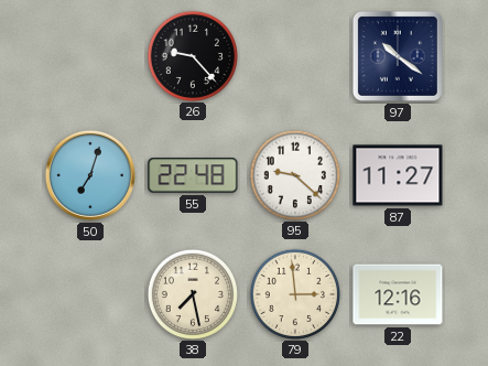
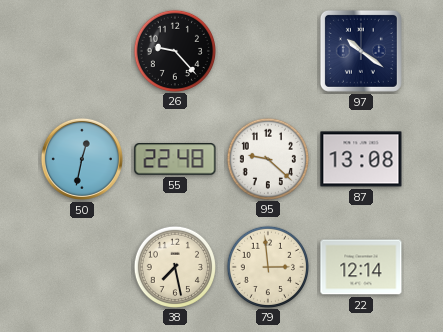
50: 7:03 -> 12:32 (82, 159)
87: 11:27 -> 13:08 (361, 159)
22: 12:16 -> 12:14 (361, 267)
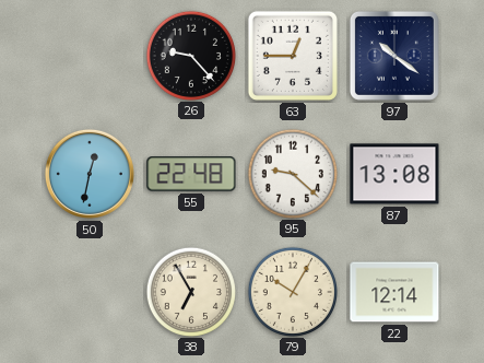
63: none -> 12:45 (293, 56)
38: 7:28 -> 6:55 (190, 291)
79: 2:59 -> 10:05 (292, 291)
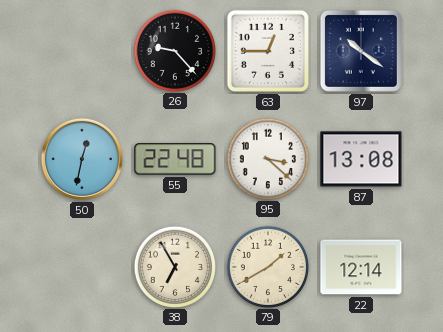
95: 9:22 -> 3:22 (267, 158)
79: 10:05 -> 1:40 (267, 266)
